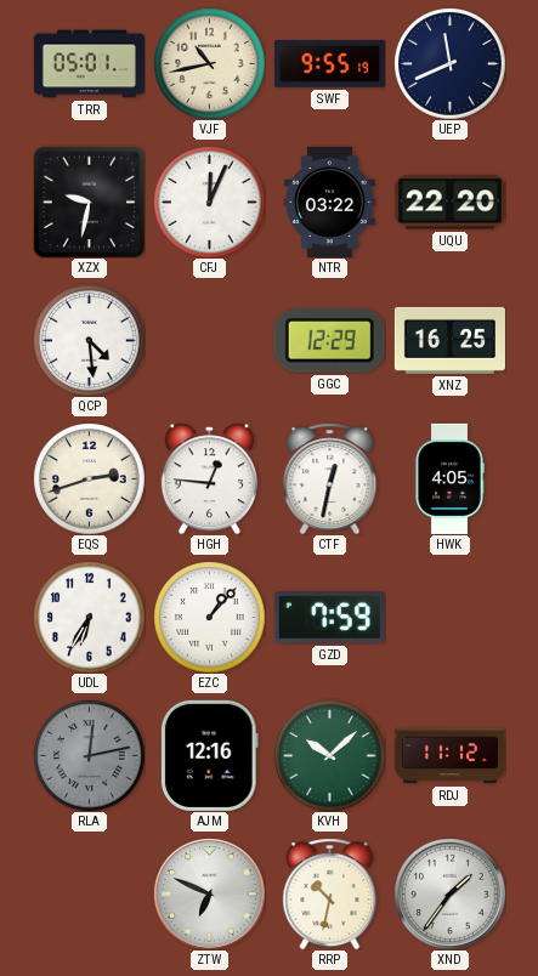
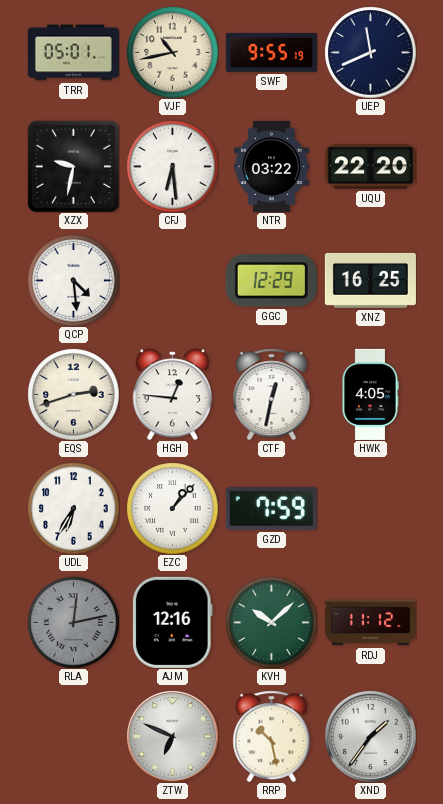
CFJ: 12:04 -> 6:29 (172, 166)
RRP: 10:32 -> 10:28 (272, 736)
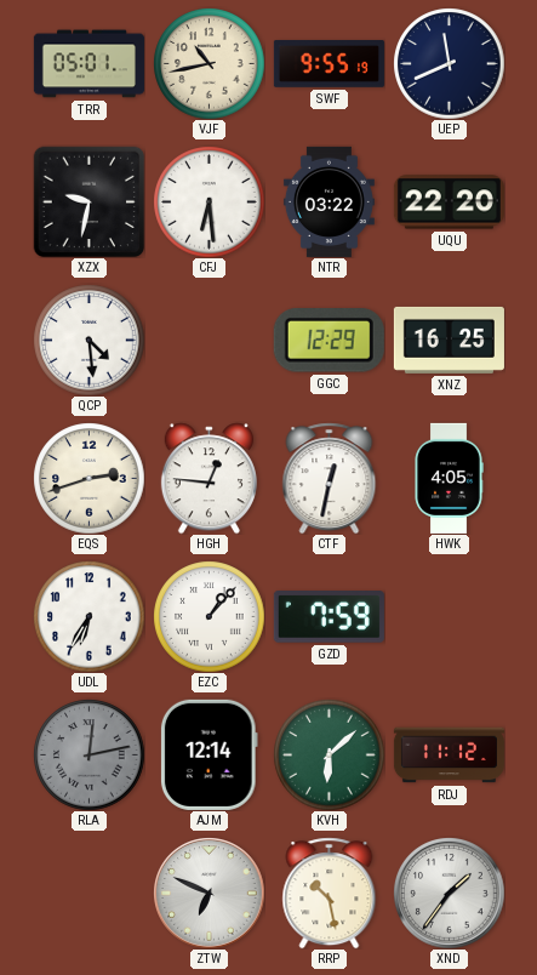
AJM: 12:16 -> 12:14 (208, 754)
KVH: 10:08 -> 6:08 (329, 754)
